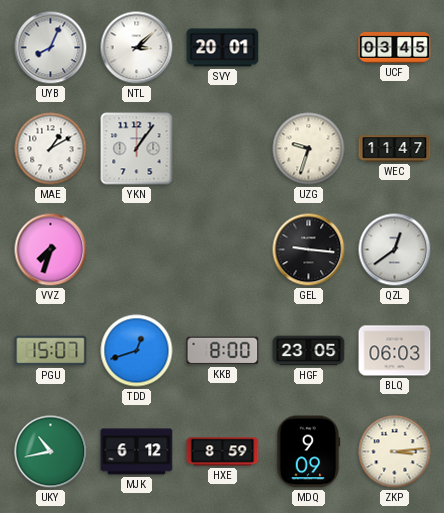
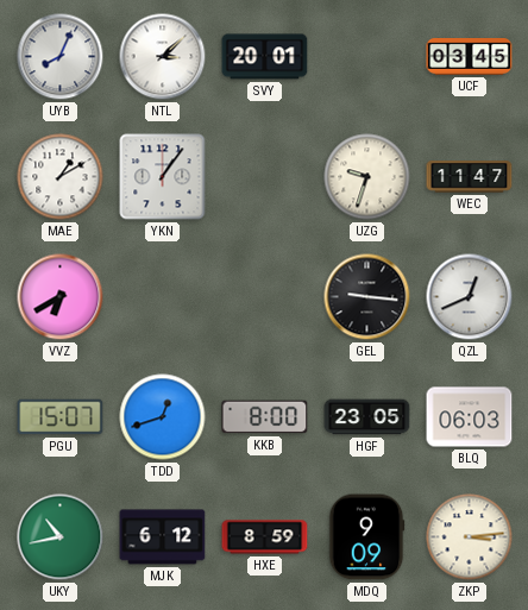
VVZ: 7:33 -> 6:40 (61, 297)
QZL: 12:39 -> 12:41 (470, 297)
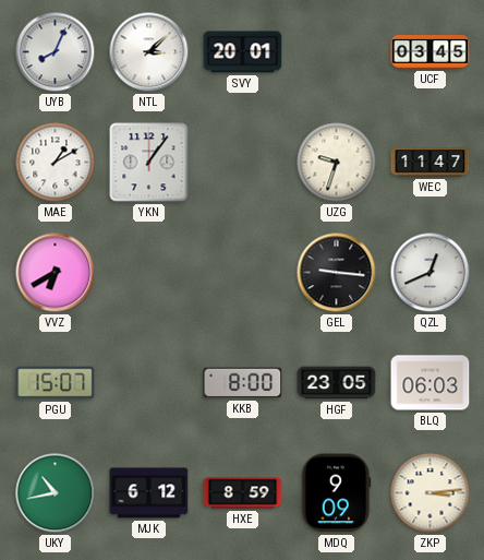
TDD: 12:42 -> none (163, 417)
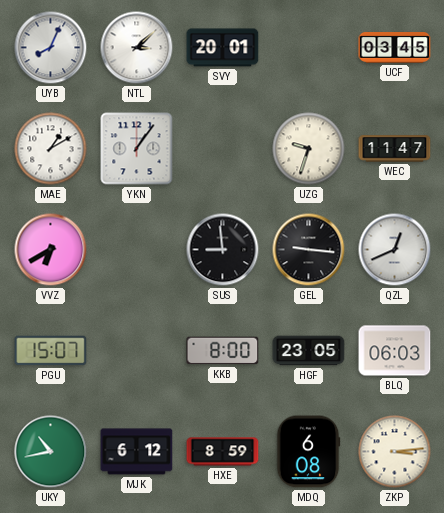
SUS: none -> 8:59 (223, 250)
MDQ: 9:09 -> 6:08 (308, 452)
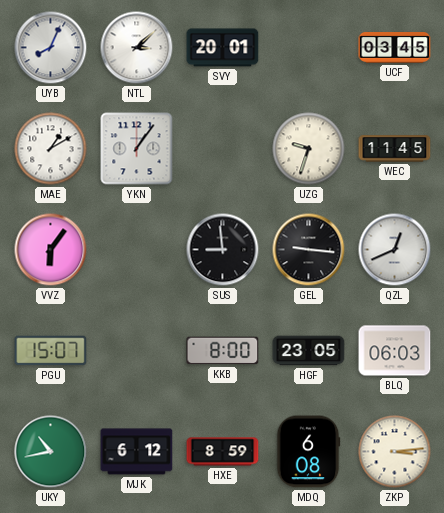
WEC: 11:47 -> 11:45 (395, 149)
VVZ: 6:40 -> 6:06 (51, 250)
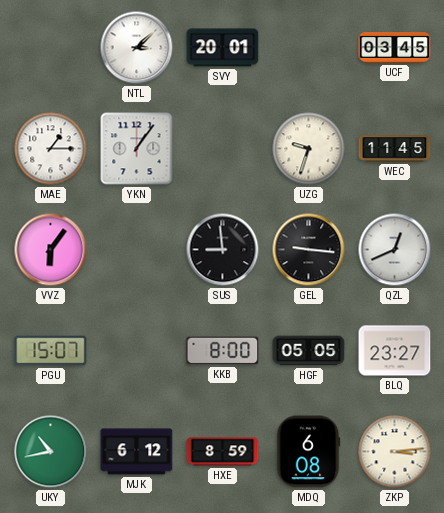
UYB: 8:04 -> none (51, 48)
MAE: 1:10 -> 1:15 (51, 149)
HGF: 23:05 -> 05:05 (309, 351)
BLQ: 06:03 -> 23:27 (395, 351)
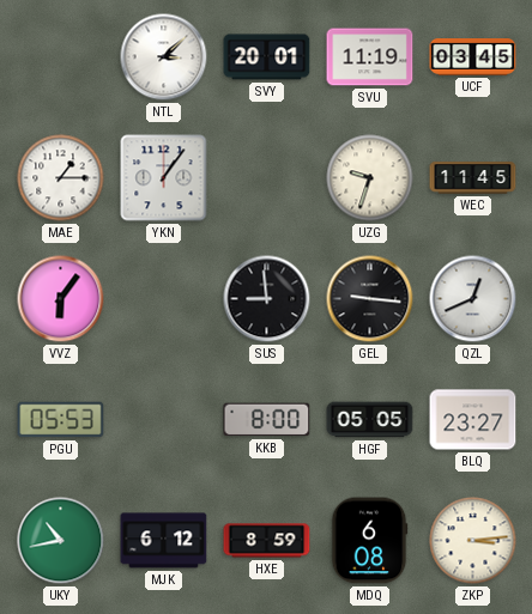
SVU: none -> 11:19 (370, 57)
PGU: 15:07 -> 05:53 (61, 420)
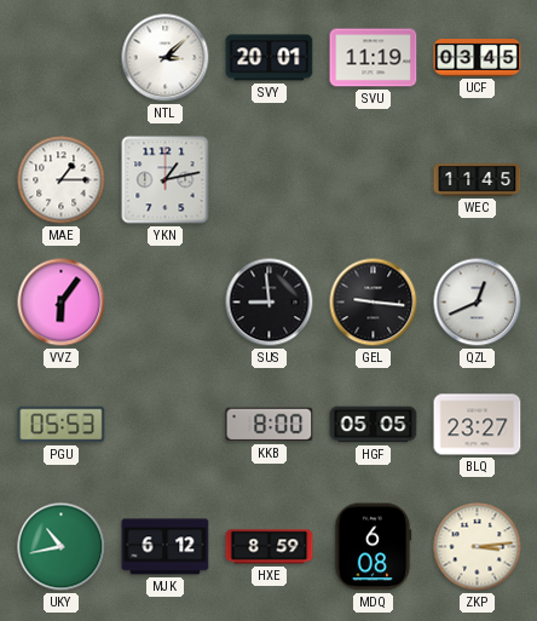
YKN: 1:06 -> 1:13 (166, 180)
UZG: 9:33 -> none (370, 178)
